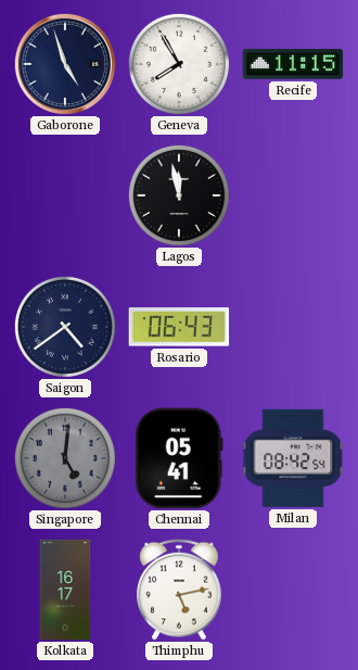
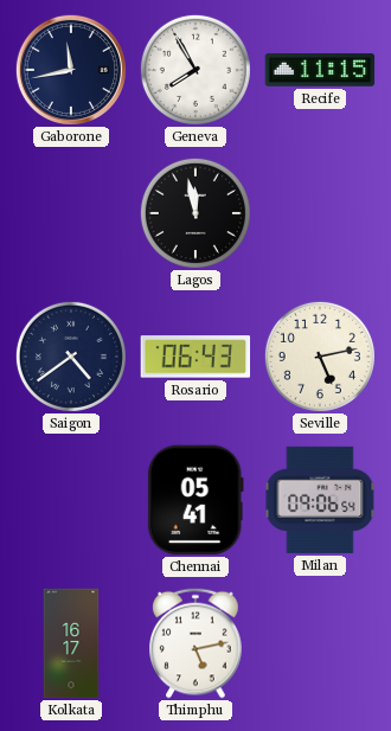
Gaborone: 4:57 -> 11:43 (71, 70)
Seville: none -> 5:13 (320, 357)
Singapore: 5:01 -> none (65, 458)
Milan: 08:42 -> 09:06 (320, 500)
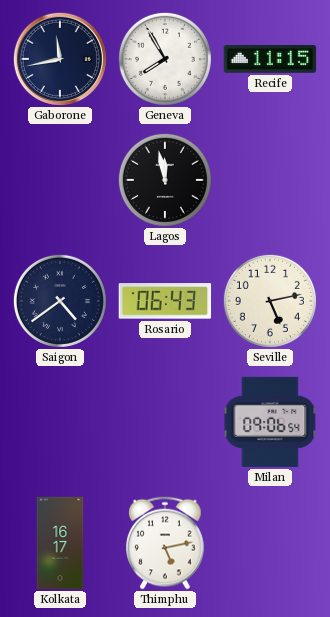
Chennai: 05:41 -> none (195, 500)
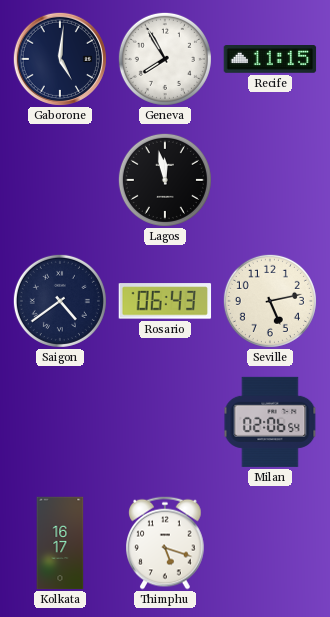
Gaborone: 11:43 -> 5:01 (60, 59)
Milan: 09:06 -> 02:06 (270, 422)
Thimphu: 5:13 -> 5:18 (165, 543)
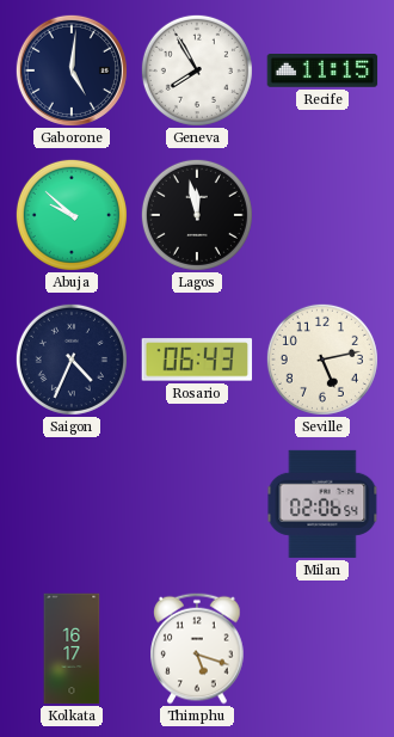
Abuja: none -> 9:52 (72, 215)
Saigon: 4:39 -> 4:34 (72, 360)
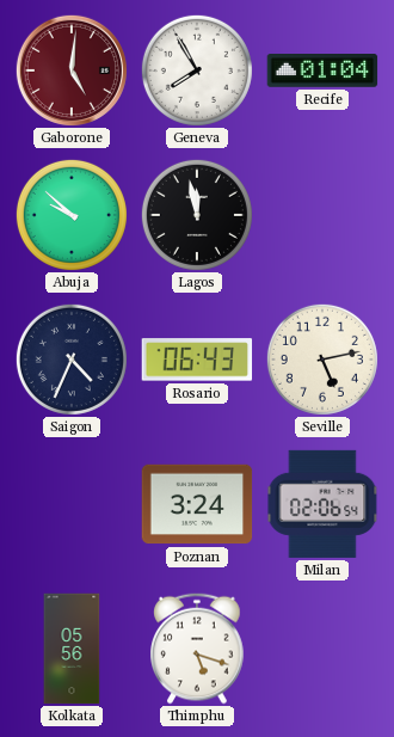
Gaborone dial: navy -> burgundy (72, 70)
Recife: 11:15 -> 01:04 (322, 72)
Poznan: none -> 3:24 (197, 504)
Kolkata: 16:17 -> 05:56 (72, 649)
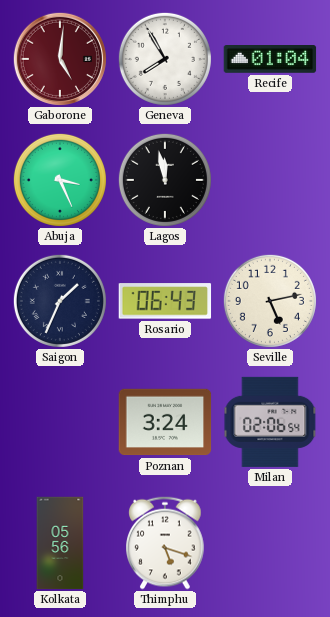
Abuja: 9:52 -> 3:26 (60, 180)
Saigon: 4:34 -> 1:34 (60, 301)
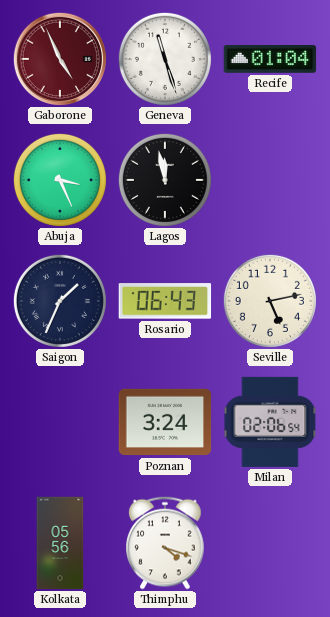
Gaborone: 5:01 -> 4:56 (60, 59)
Geneva: 7:55 -> 11:27 (165, 59)
Thimphu: 5:18 -> 4:18 (165, 543)
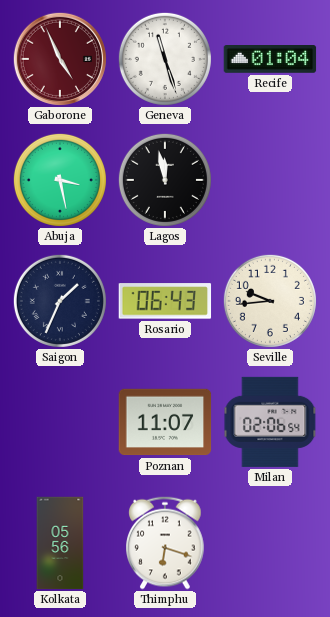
Abuja: 3:26 -> 3:28 (60, 180)
Seville: 5:13 -> 9:44 (270, 301)
Poznan: 3:24 -> 11:07 (165, 422)
Thimphu: 4:18 -> 6:18 (165, 543)
